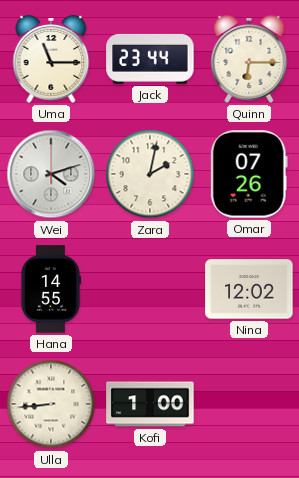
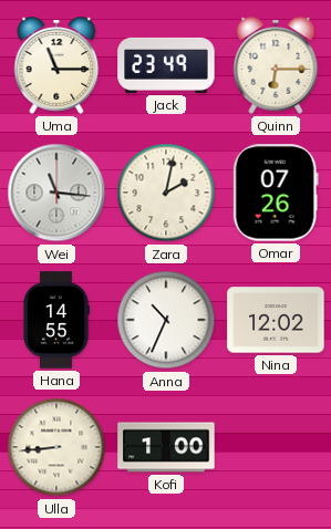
Jack: 23:44 -> 23:49 (166, 65)
Wei: 4:12 -> 11:16 (56, 193)
Anna: none -> 10:34 (166, 320)
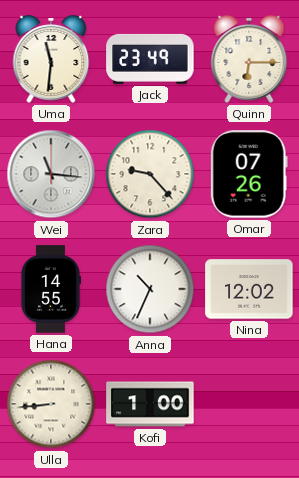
Uma: 11:15 -> 11:31 (51, 59)
Zara: 2:02 -> 9:23 (150, 174)
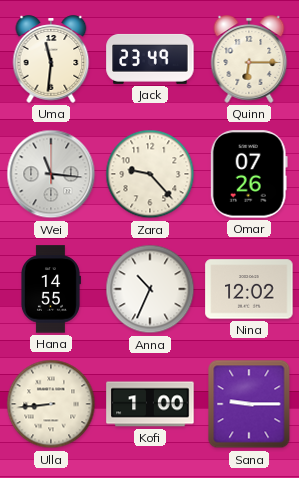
Sana: none -> 9:15 (249, 404)
